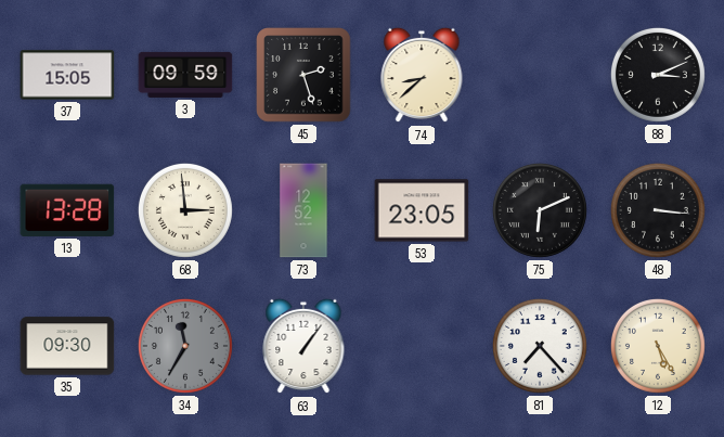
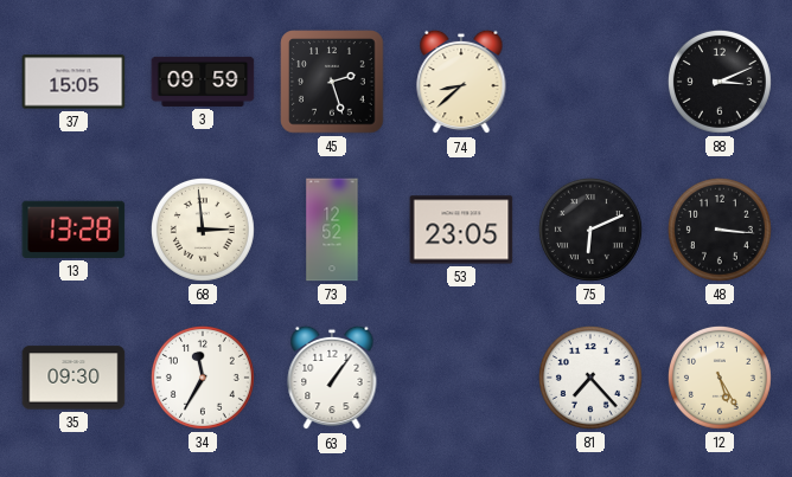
34 dial: grey -> white (203, 378)
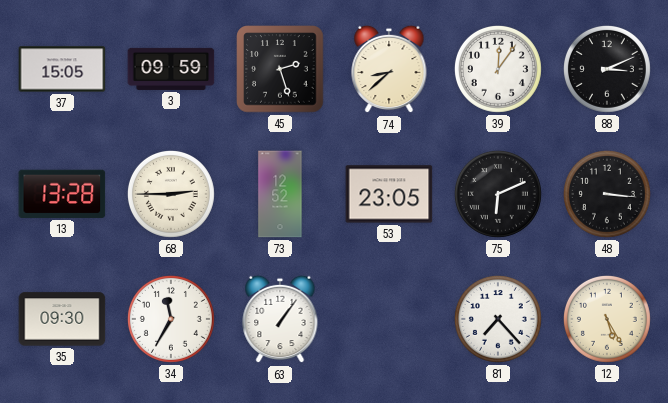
39: none -> 12:06 (498, 69)
68: 2:59 -> 2:45 (171, 194)
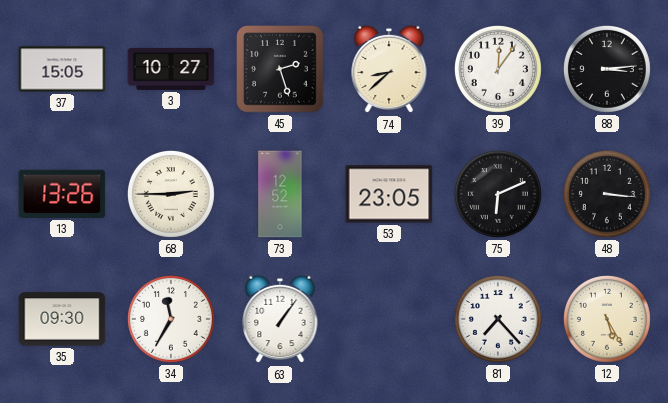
3: 09:59 -> 10:27 (171, 69)
88: 3:11 -> 3:14 (607, 69)
13: 13:28 -> 13:26 (62, 194)
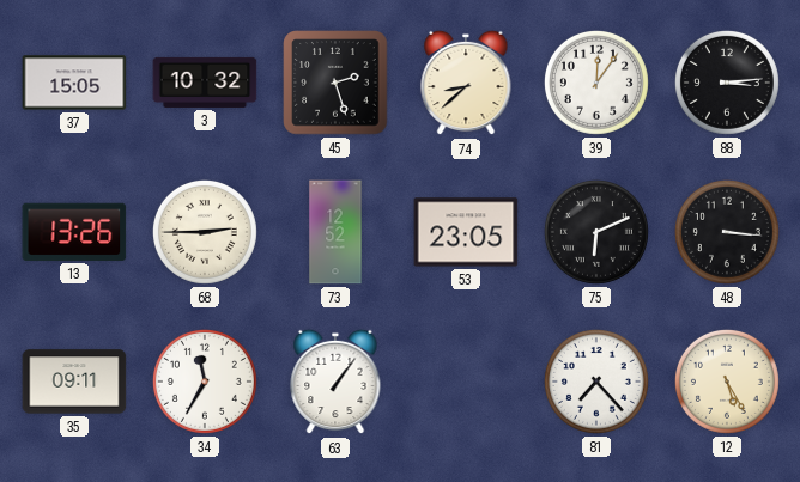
3: 10:27 -> 10:32 (205, 83)
35: 09:30 -> 09:11 (74, 382)
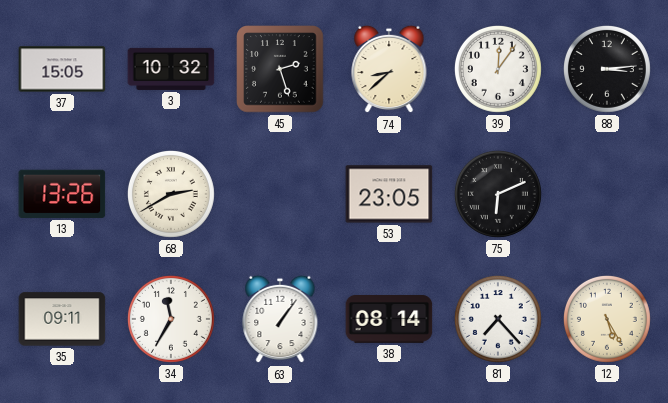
68: 2:45 -> 2:40 (171, 194)
73: 12:52 -> none (335, 232)
48: 3:16 -> none (727, 232)
38: none -> 08:14 (389, 320)
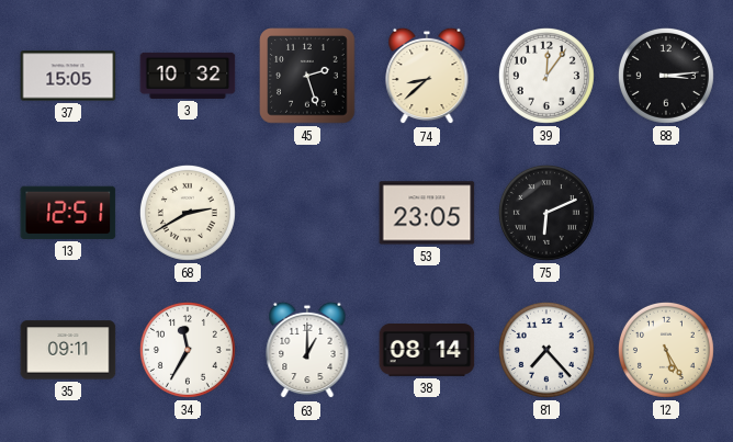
13: 13:26 -> 12:51 (68, 213)
63: 1:06 -> 1:00 (307, 350)
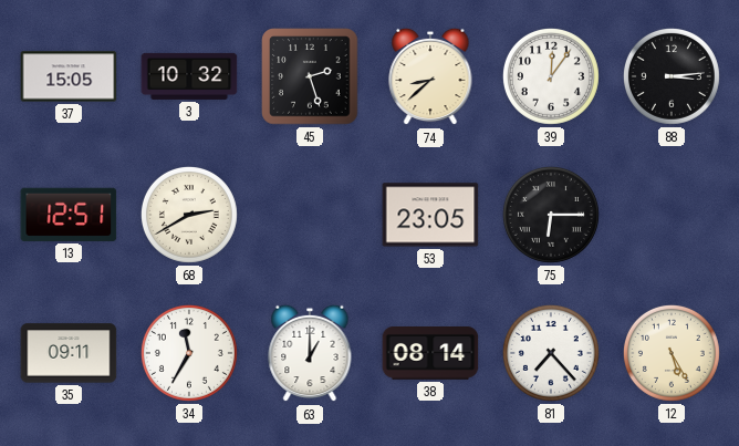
75: 6:11 -> 6:15 (551, 215)
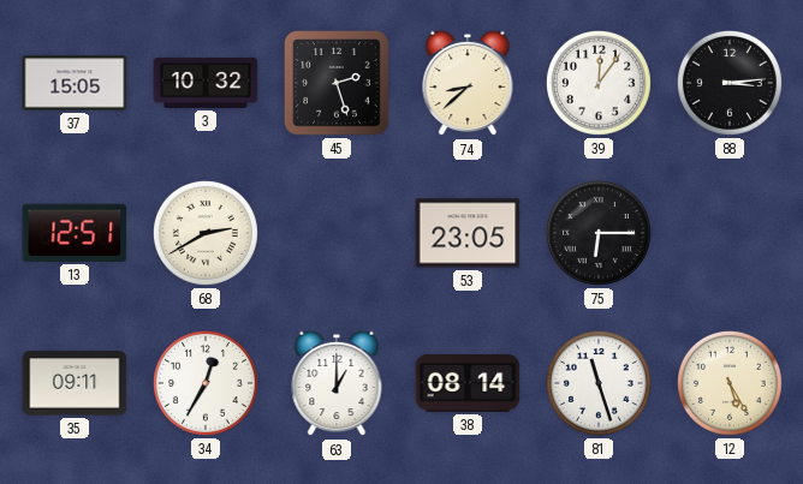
34: 11:35 -> 12:35 (206, 383)
81: 7:23 -> 11:27 (599, 383)
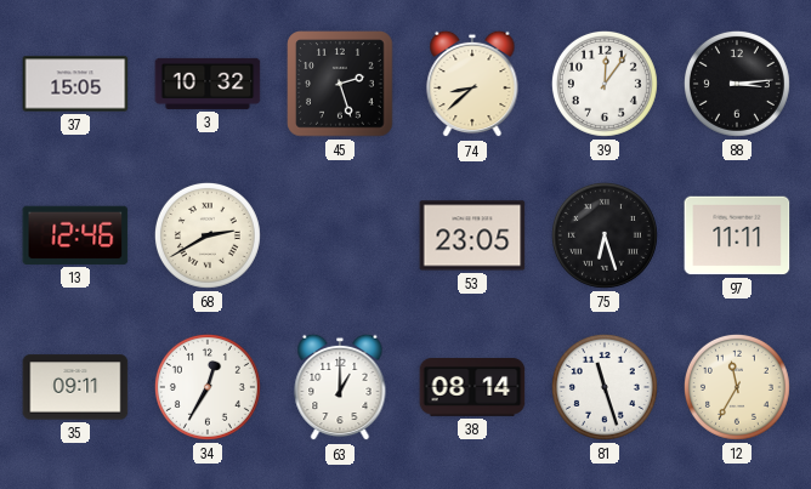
13: 12:51 -> 12:46 (75, 235)
75: 6:15 -> 6:27 (605, 235)
97: none -> 11:11 (737, 235)
12: 5:25 -> 11:35 (737, 387)
